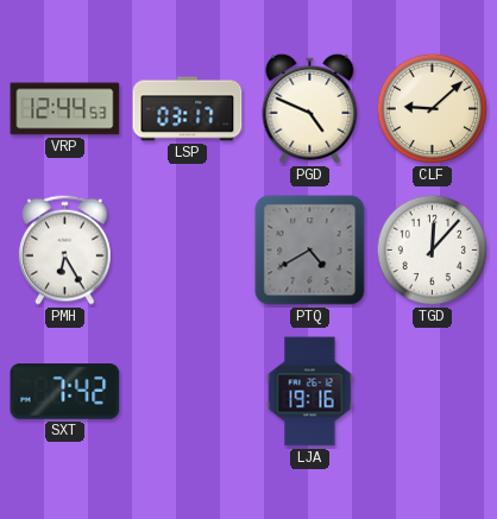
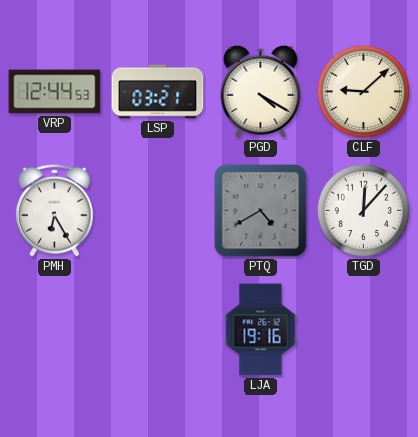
LSP: 03:17 -> 03:21 (158, 92)
PGD: 4:49 -> 4:20 (261, 91)
SXT: 7:42 -> none (65, 392)
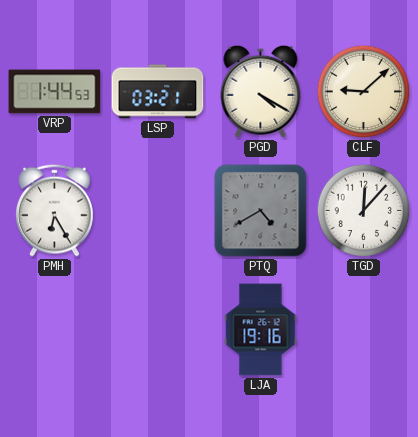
VRP: 12:44 -> 1:44 (55, 92)
